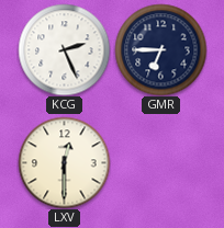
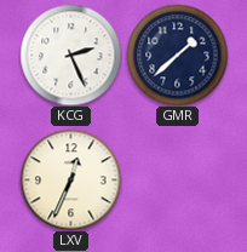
GMR: 6:45 -> 1:38 (177, 55)
LXV: 12:30 -> 12:34 (70, 179)
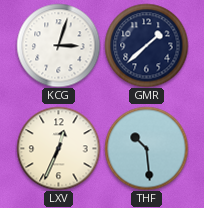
KCG: 2:26 -> 3:03 (58, 45)
THF: none -> 10:29 (146, 148)
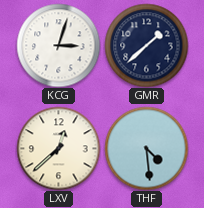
LXV: 12:34 -> 12:38 (58, 148)
THF: 10:29 -> 4:29 (146, 148)
